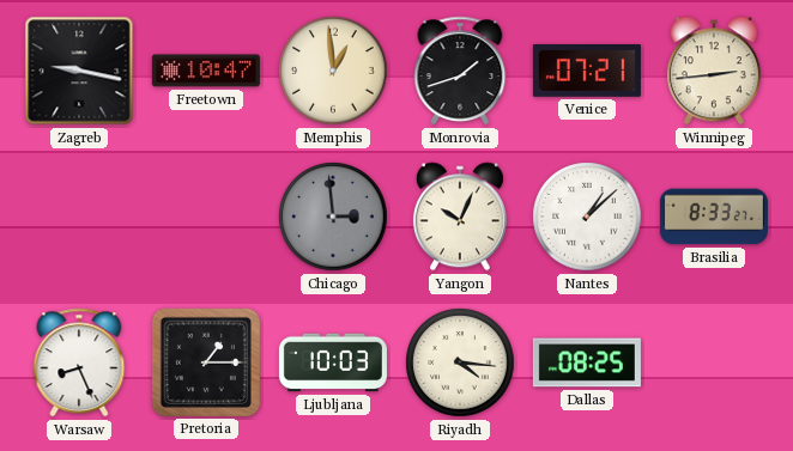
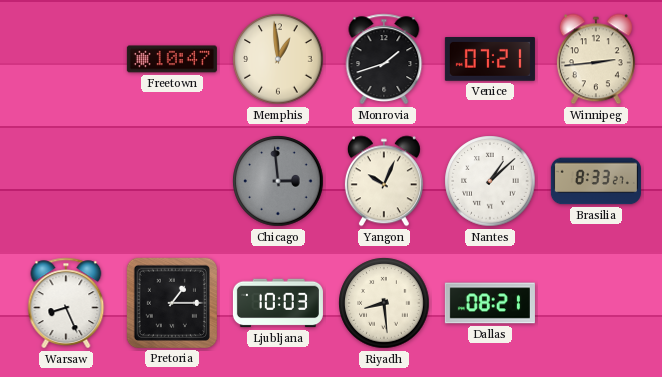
Zagreb: 9:17 -> none (79, 71)
Riyadh: 4:16 -> 8:29 (384, 303)
Dallas: 08:25 -> 08:21 (490, 303)
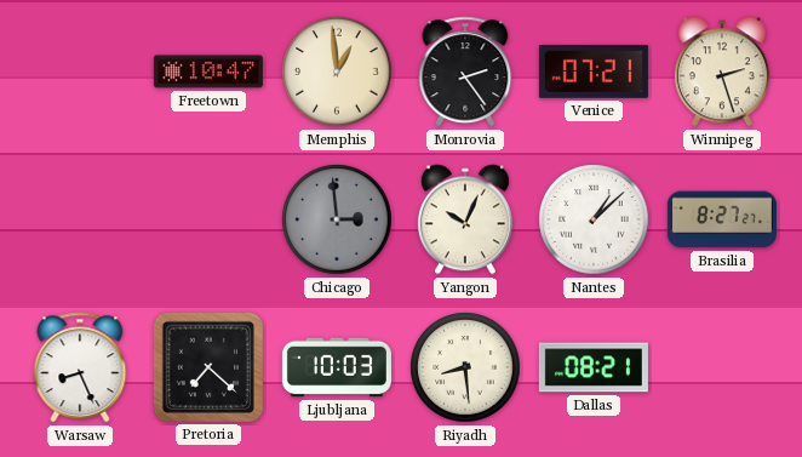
Monrovia: 1:42 -> 2:24 (465, 72)
Winnipeg: 2:44 -> 2:27 (722, 72)
Brasilia: 8:33 -> 8:27 (722, 219)
Pretoria: 1:15 -> 7:22 (208, 367)
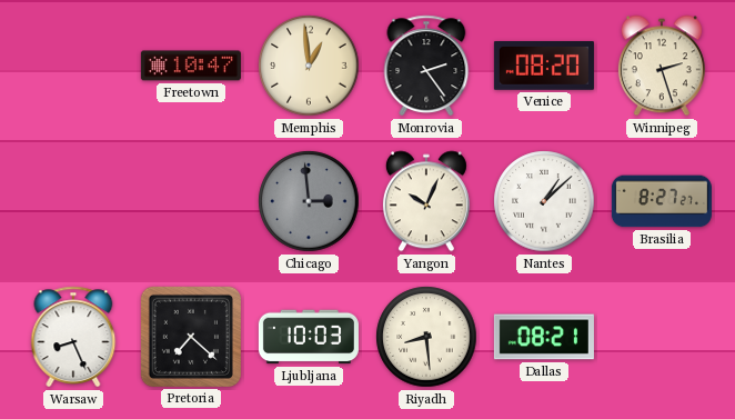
Venice: 07:21 -> 08:20 (544, 67)
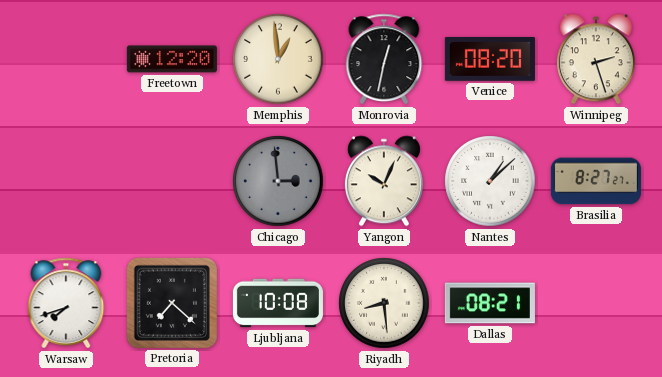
Freetown: 10:47 -> 12:20 (172, 59)
Monrovia: 2:24 -> 12:32 (384, 59)
Warsaw: 8:26 -> 7:42 (66, 303)
Ljubljana: 10:03 -> 10:08 (278, 303)
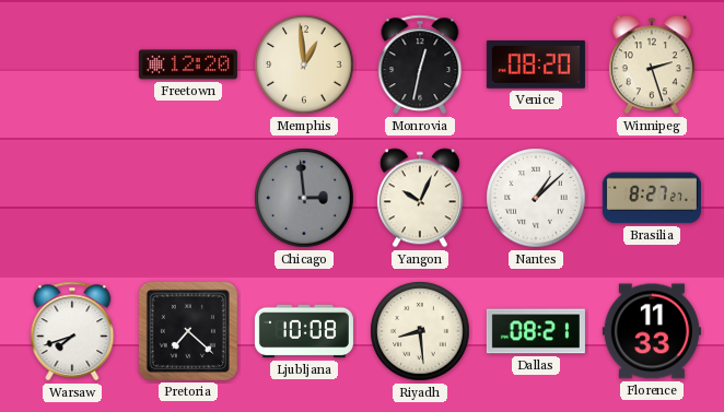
Florence: none -> 11:33 (652, 331)
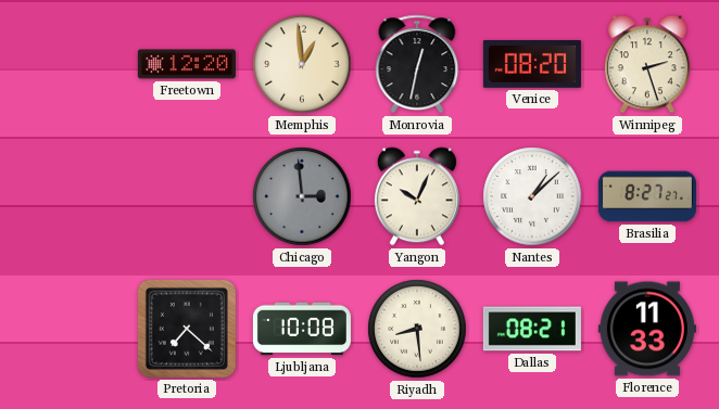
Warsaw: 7:42 -> none (72, 331)
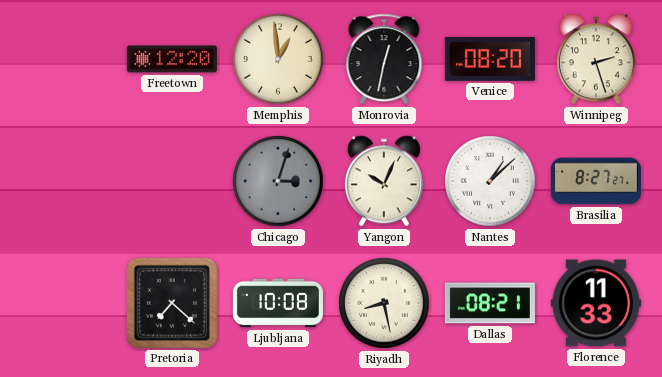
Chicago: 2:59 -> 3:03 (278, 181)
Riyadh: 8:29 -> 8:28 (384, 303)
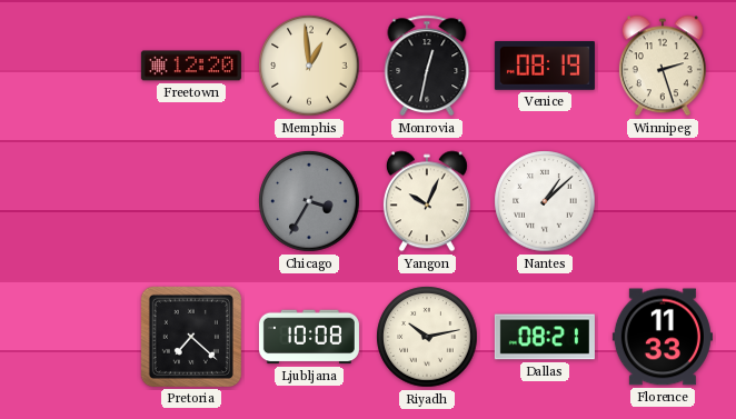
Venice: 08:20 -> 08:19 (545, 67)
Chicago: 3:03 -> 3:35 (309, 201)
Brasilia: 8:27 -> none (596, 181)
Riyadh: 8:28 -> 10:13 (427, 337)
